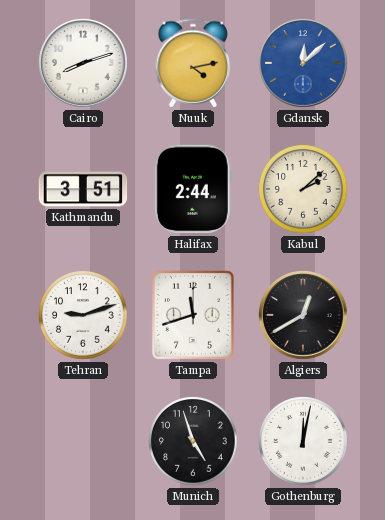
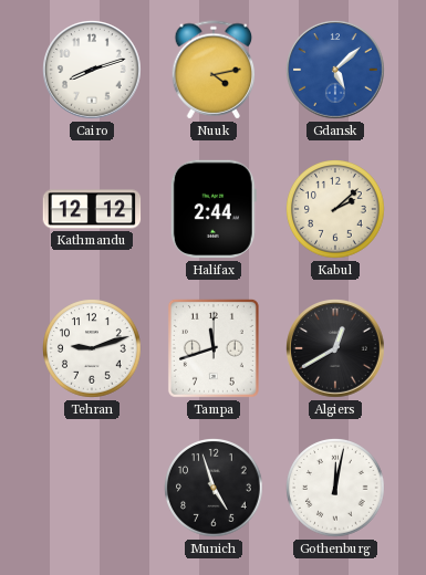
Gdansk: 12:08 -> 5:08 (335, 70)
Kathmandu: 3:51 -> 12:12 (92, 209)
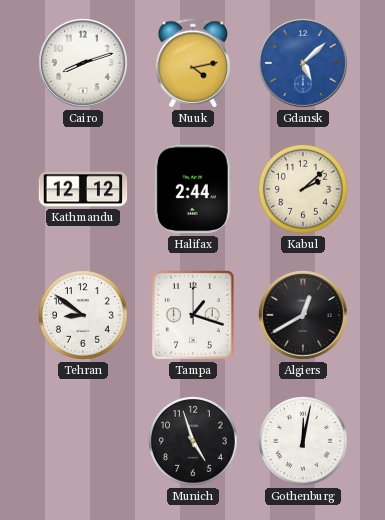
Tehran: 9:12 -> 8:51 (84, 316)
Tampa: 11:42 -> 1:18 (193, 315)
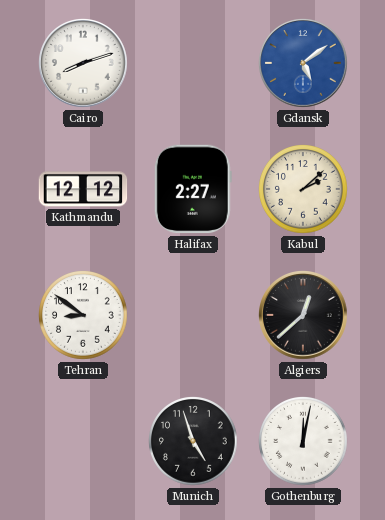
Nuuk: 4:13 -> none (193, 63)
Gdansk: 5:08 -> 5:09 (303, 63)
Halifax: 2:44 -> 2:27 (193, 189)
Tampa: 1:18 -> none (193, 315)
Algiers: 12:40 -> 12:38 (303, 315)
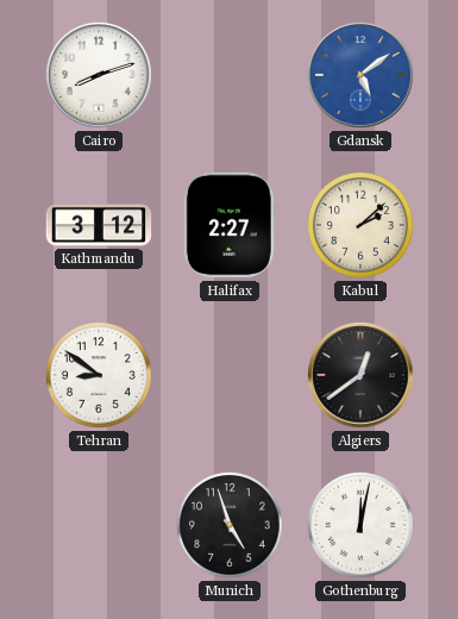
Kathmandu: 12:12 -> 3:12 (99, 225)
Algiers: 12:38 -> 12:39 (360, 375)
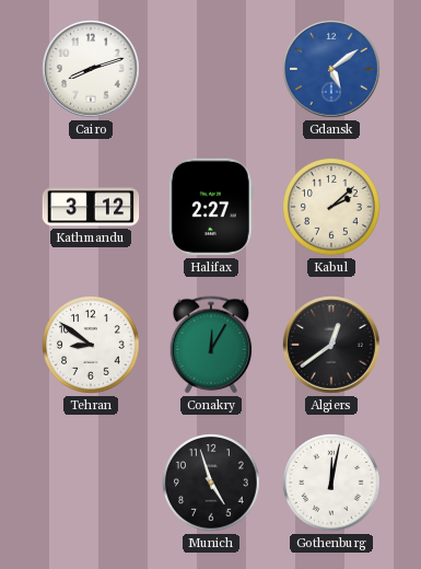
Conakry: none -> 12:05 (211, 345)
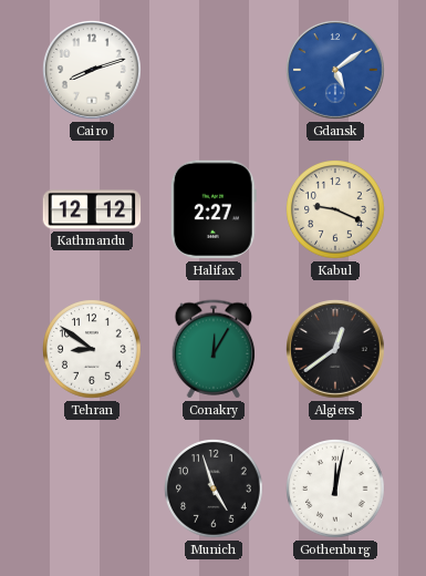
Kathmandu: 3:12 -> 12:12 (92, 209)
Kabul: 2:08 -> 9:19 (336, 210)
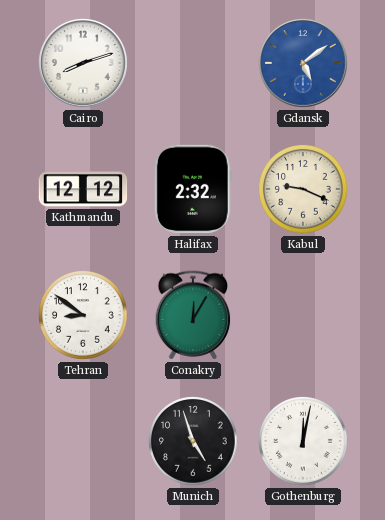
Halifax: 2:27 -> 2:32 (193, 189)
Algiers: 12:39 -> none (335, 349)
